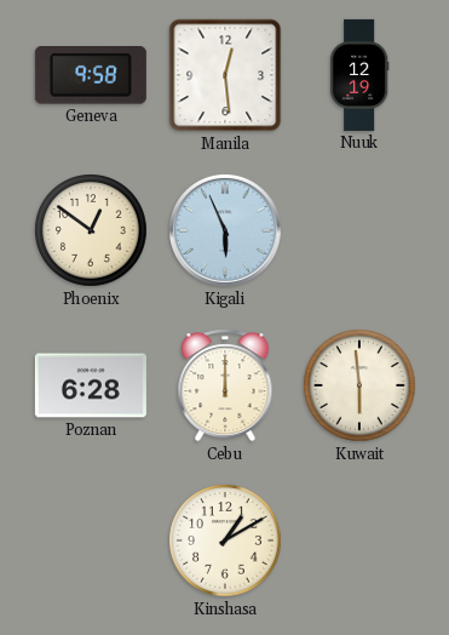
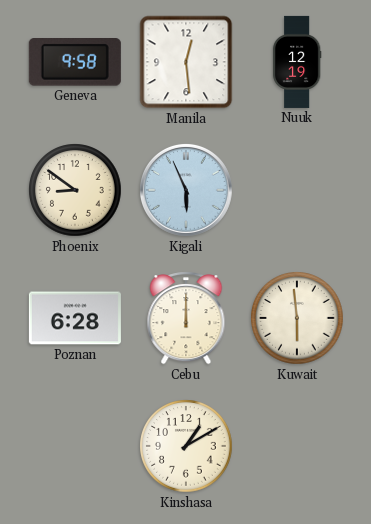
Phoenix: 12:51 -> 8:51 (75, 190)
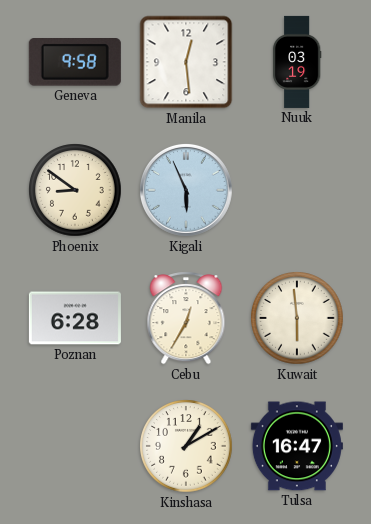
Nuuk: 12:19 -> 03:19 (297, 62)
Cebu: 12:00 -> 12:35 (186, 319)
Tulsa: none -> 16:47 (297, 446)
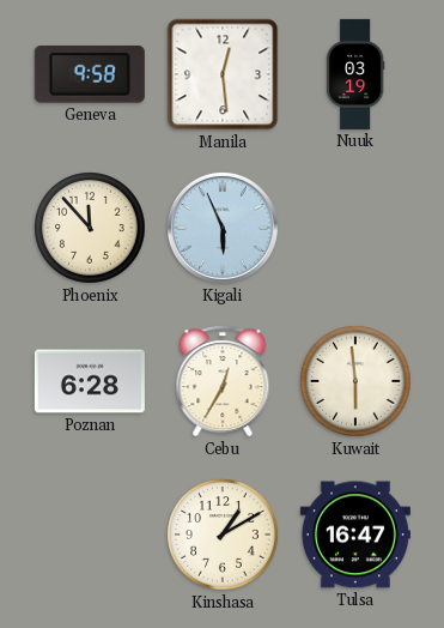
Phoenix: 8:51 -> 11:53 (90, 228)
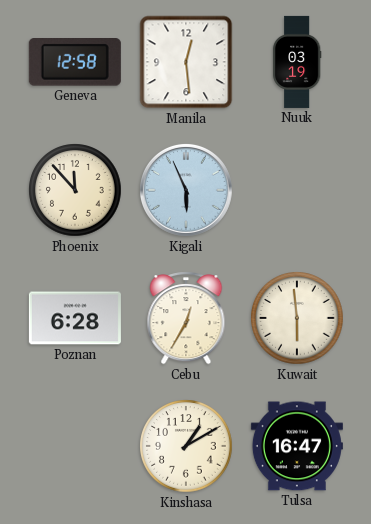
Geneva: 9:58 -> 12:58 (75, 62)
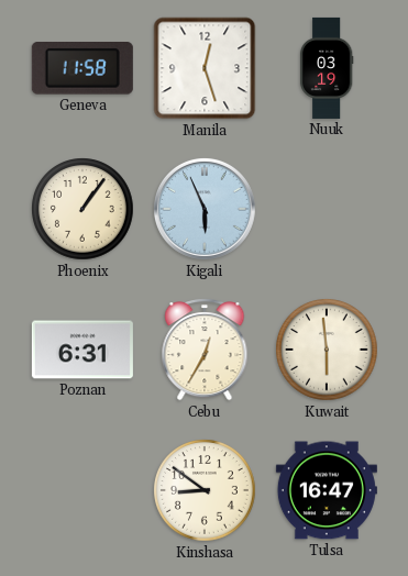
Geneva: 12:58 -> 11:58 (82, 68)
Manila: 12:29 -> 12:27 (205, 68)
Phoenix: 11:53 -> 1:06 (82, 209)
Poznan: 6:28 -> 6:31 (82, 350)
Kinshasa: 1:10 -> 8:51 (205, 490)
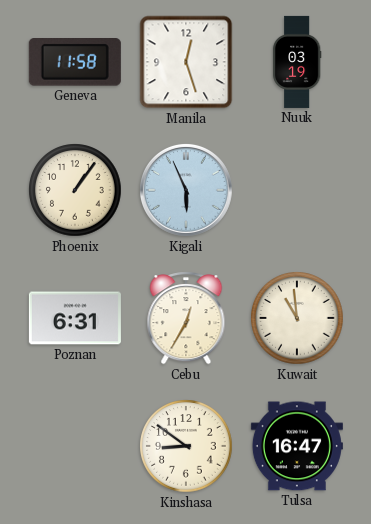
Kuwait: 5:59 -> 10:59 (297, 318)
